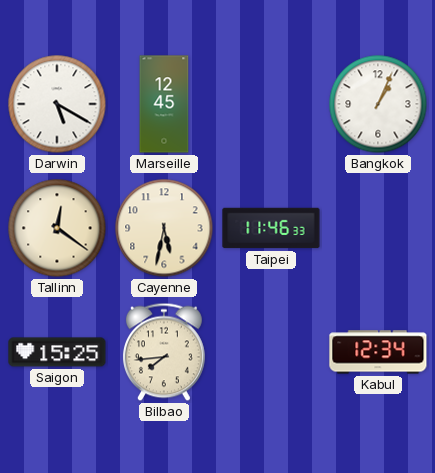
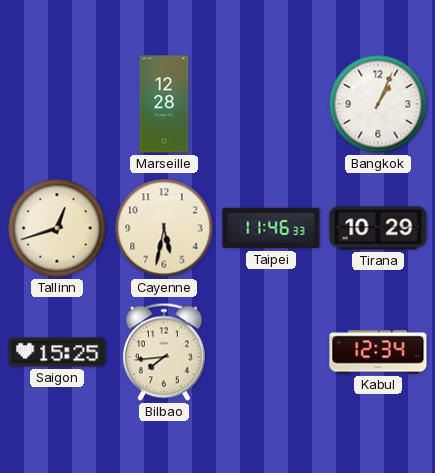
Darwin: 5:20 -> none (57, 104)
Marseille: 12:45 -> 12:28 (164, 104)
Tallinn: 12:21 -> 12:42 (57, 228)
Tirana: none -> 10:29 (378, 228)
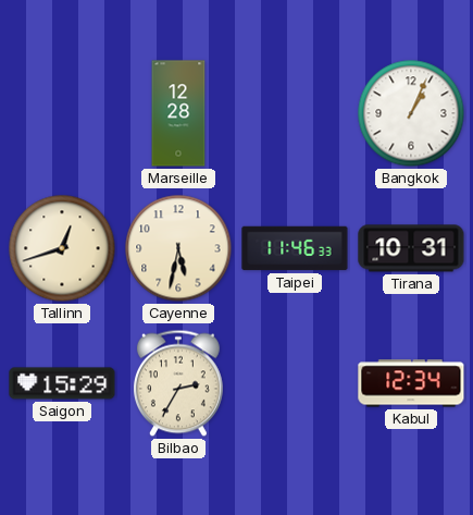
Tirana: 10:29 -> 10:31 (411, 248)
Saigon: 15:25 -> 15:29 (62, 383)
Bilbao: 7:44 -> 2:35 (178, 383)
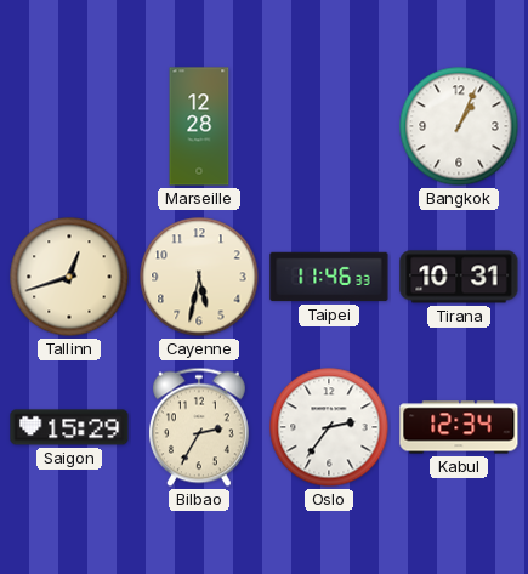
Oslo: none -> 2:36 (329, 427)
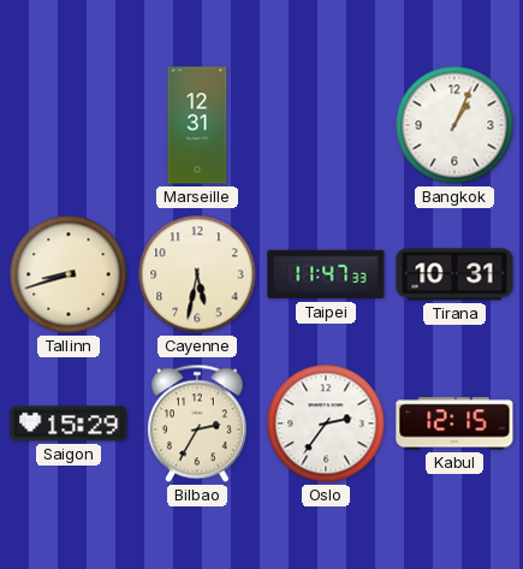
Marseille: 12:28 -> 12:31 (197, 125)
Tallinn: 12:42 -> 8:42 (69, 274)
Taipei: 11:46 -> 11:47 (326, 274)
Kabul: 12:34 -> 12:15 (454, 423)
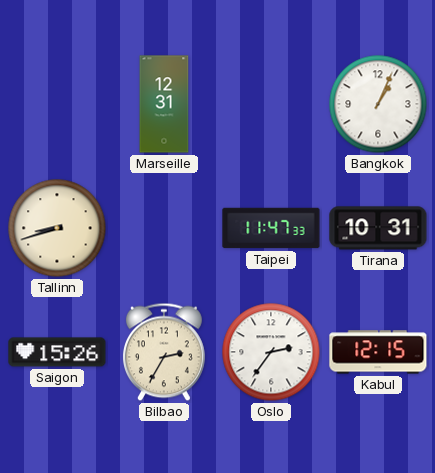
Cayenne: 5:32 -> none (197, 274)
Saigon: 15:29 -> 15:26 (57, 352)
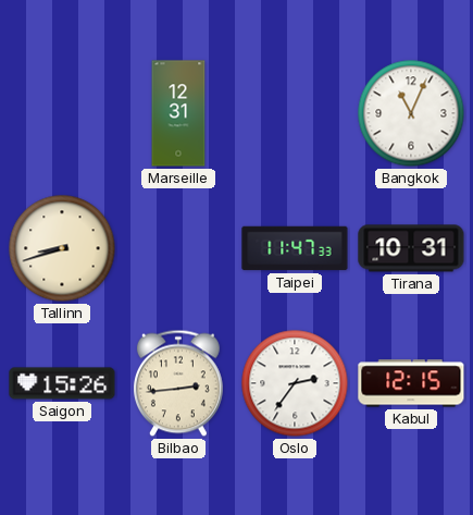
Bangkok: 1:04 -> 11:04 (411, 113)
Bilbao: 2:35 -> 2:44 (178, 383)
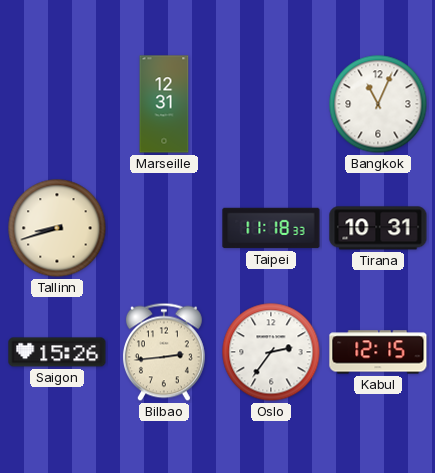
Taipei: 11:47 -> 11:18 (271, 228)
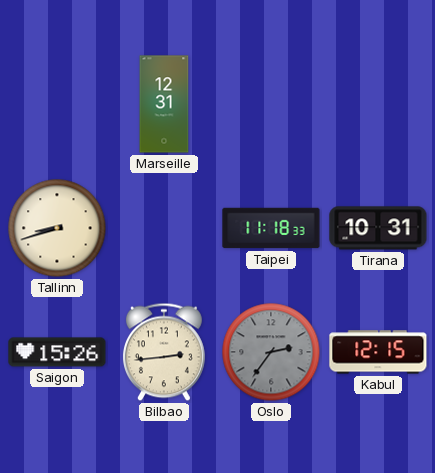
Bangkok: 11:04 -> none (378, 104)
Oslo dial: white -> grey (271, 352)
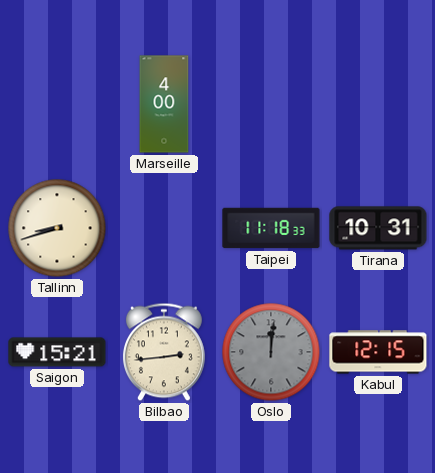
Marseille: 12:31 -> 4:00 (164, 104)
Saigon: 15:26 -> 15:21 (57, 352)
Oslo: 2:36 -> 12:01 (271, 352)
